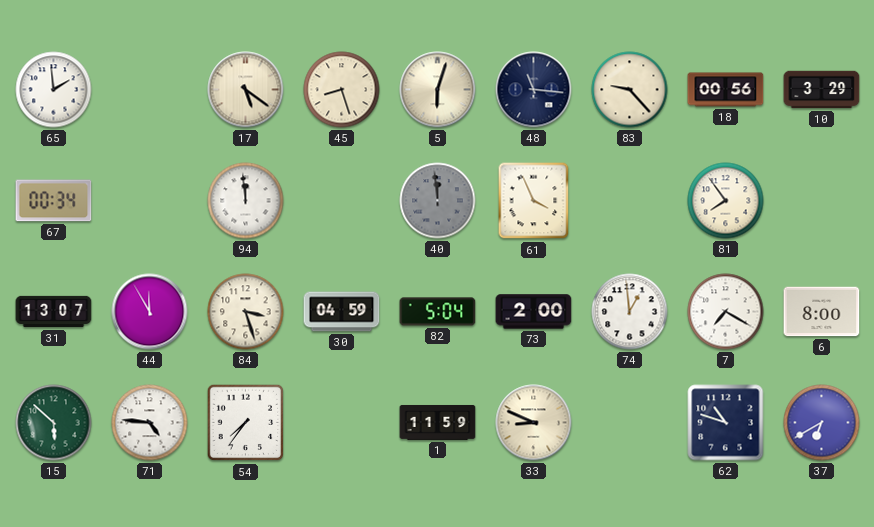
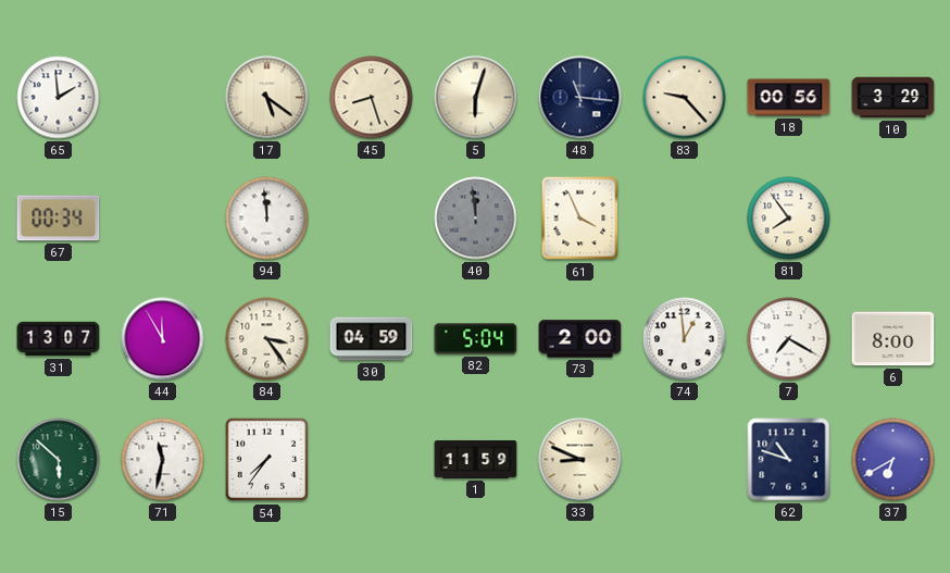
84: 3:27 -> 3:24 (267, 339)
71: 4:46 -> 11:32 (163, 460)
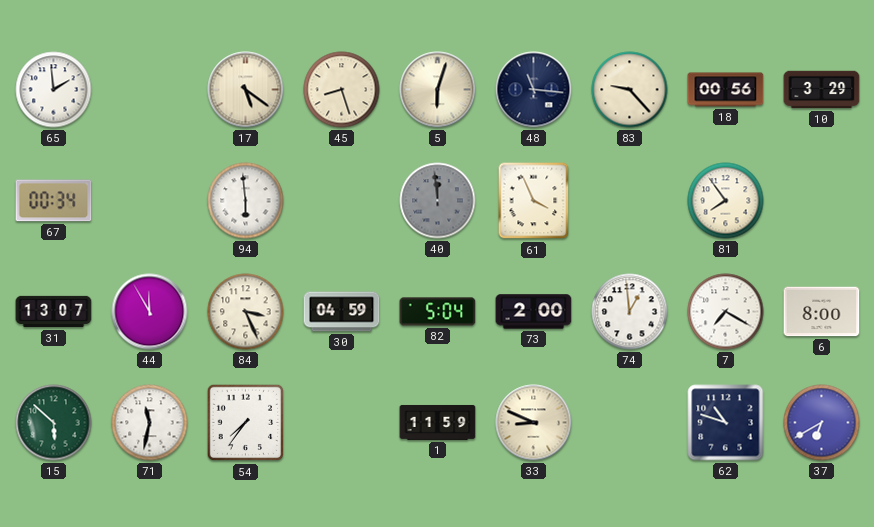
94: 11:59 -> 5:59 (246, 201)
84: 3:24 -> 3:26 (246, 312)
